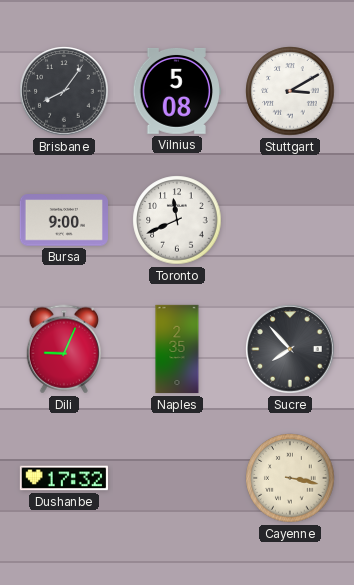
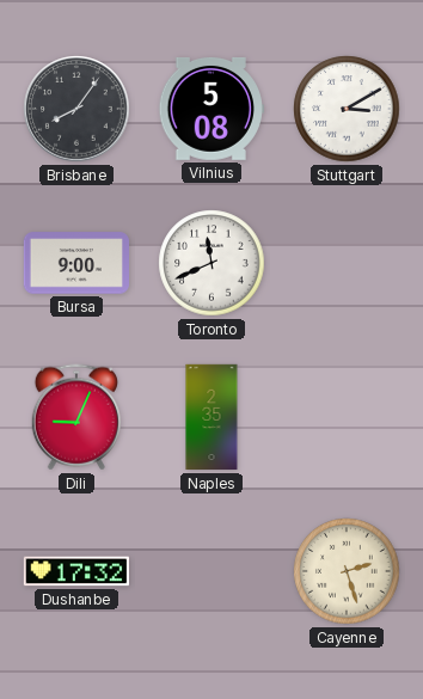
Sucre: 7:53 -> none (290, 349)
Cayenne: 3:17 -> 2:27 (347, 571)
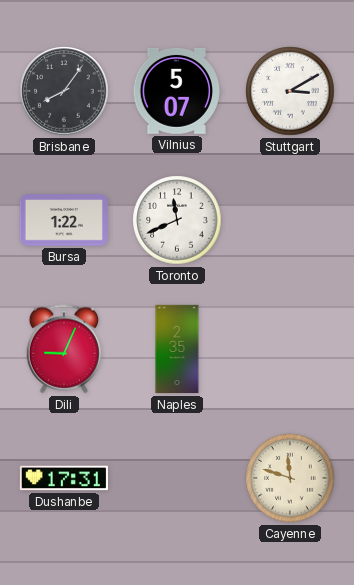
Vilnius: 5:08 -> 5:07 (177, 91)
Bursa: 9:00 -> 1:22 (63, 220)
Dushanbe: 17:32 -> 17:31 (63, 478)
Cayenne: 2:27 -> 11:48 (290, 478)
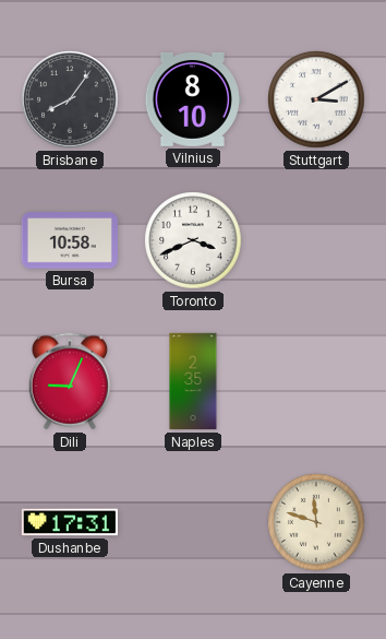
Vilnius: 5:07 -> 8:10 (193, 99)
Bursa: 1:22 -> 10:58 (69, 240)
Toronto: 11:41 -> 3:41 (193, 240)
